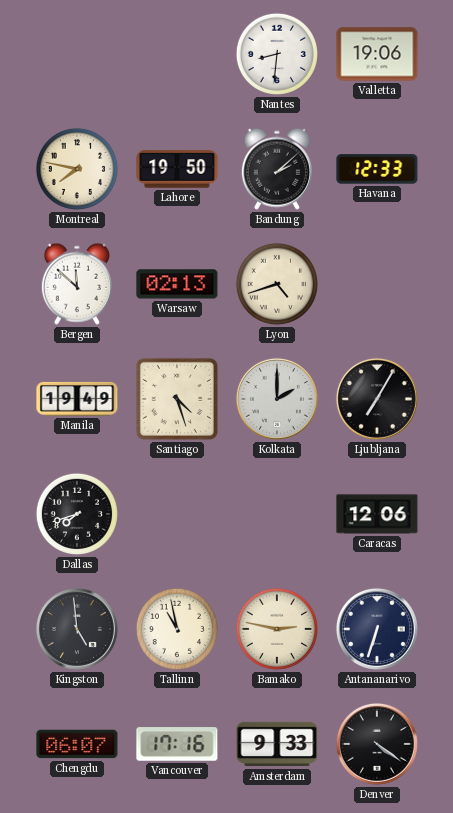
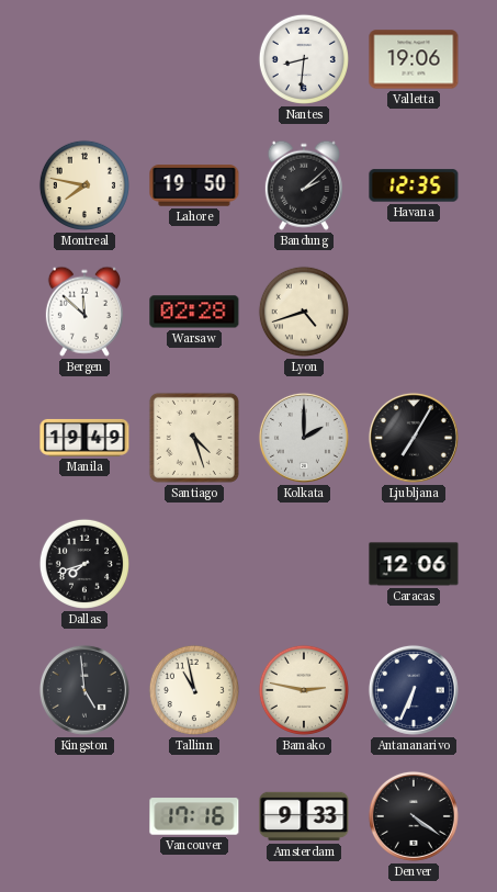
Havana: 12:33 -> 12:35 (414, 185)
Warsaw: 02:13 -> 02:28 (194, 312)
Antananarivo: 6:33 -> 6:34 (414, 690)
Chengdu: 06:07 -> none (77, 744)
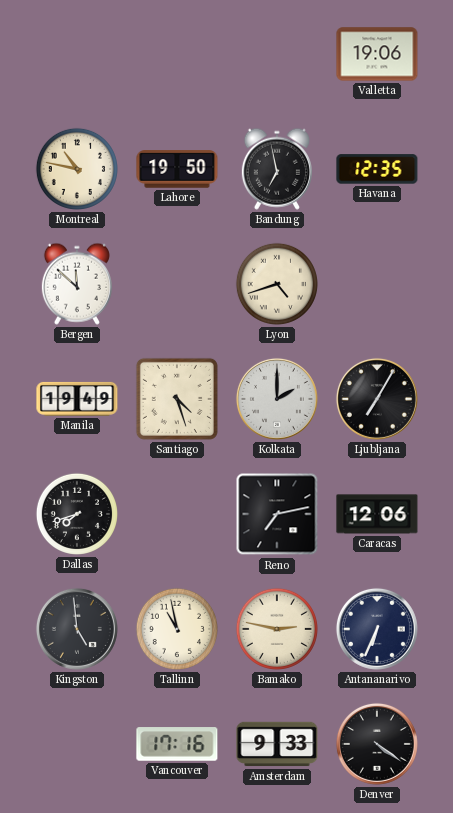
Nantes: 8:31 -> none (304, 59)
Montreal: 7:47 -> 10:47 (77, 169)
Bandung: 2:08 -> 6:58 (277, 169)
Warsaw: 02:28 -> none (194, 312)
Reno: none -> 7:13 (277, 514)
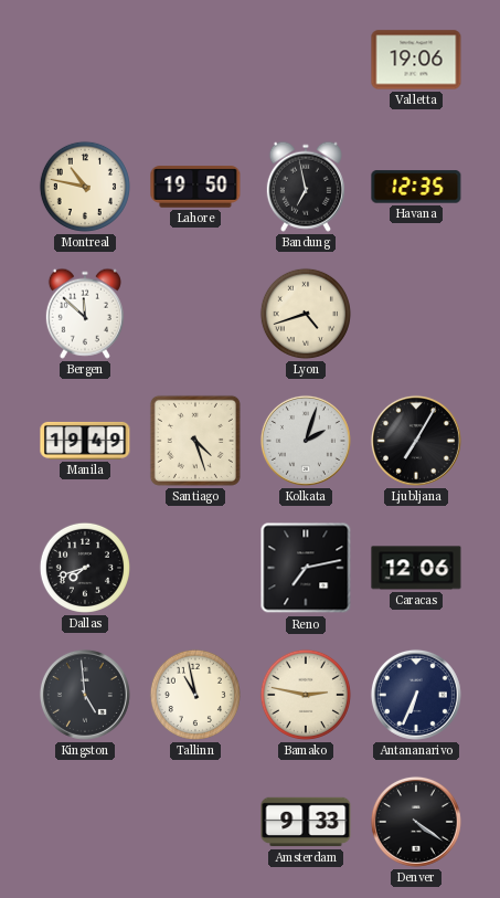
Kolkata: 2:00 -> 2:03 (306, 441)
Vancouver: 17:16 -> none (177, 744)
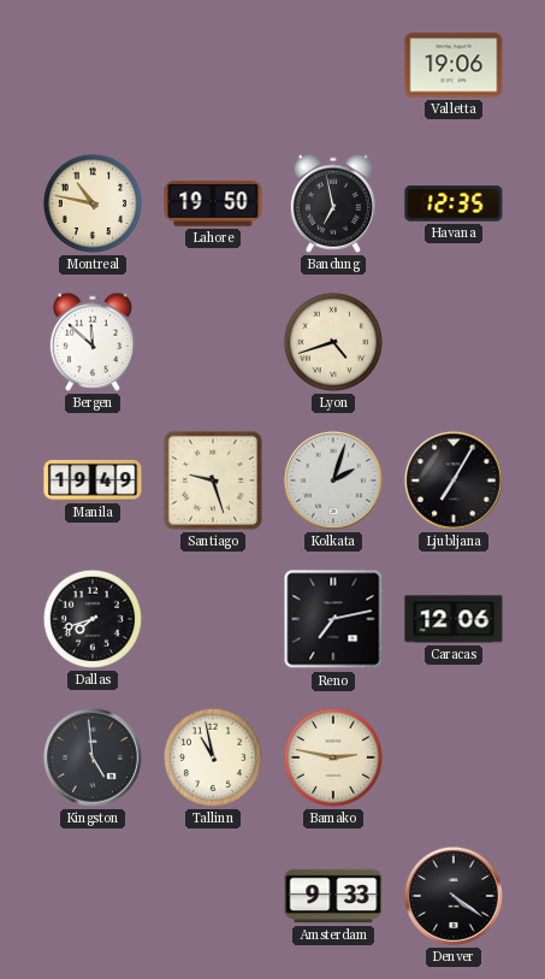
Santiago: 4:27 -> 9:27 (213, 480)
Antananarivo: 6:34 -> none (416, 695)
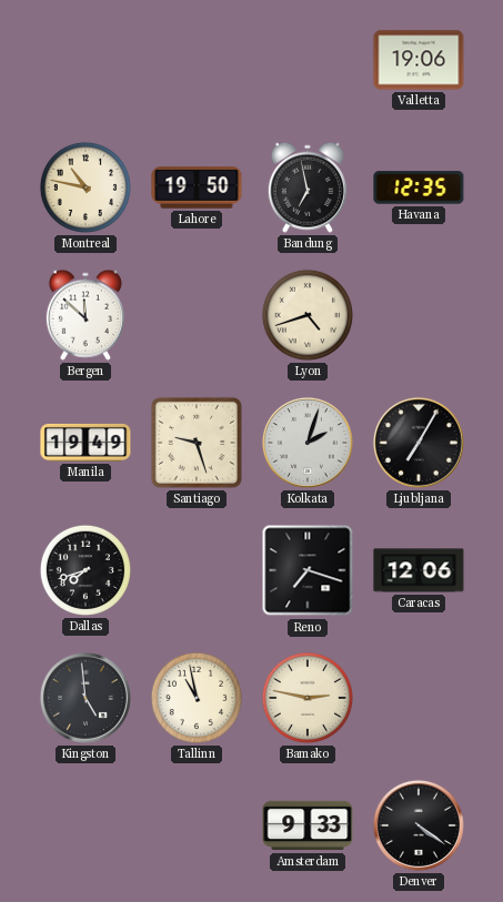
Reno: 7:13 -> 7:18 (308, 570)
